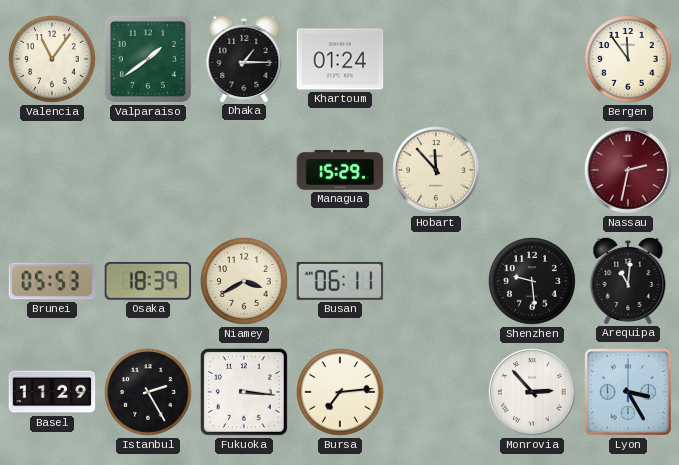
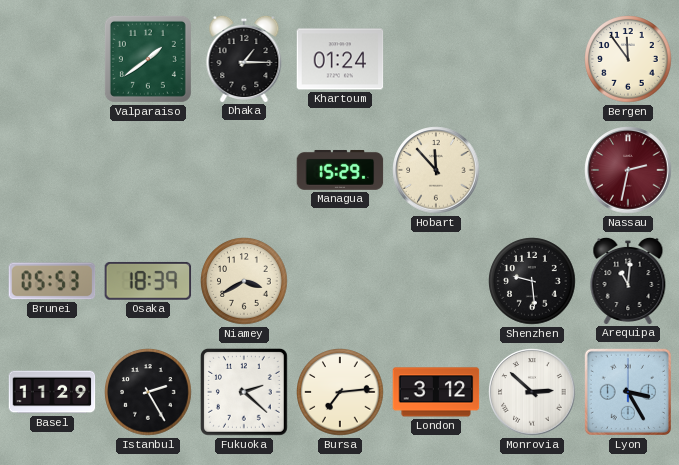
Valencia: 11:06 -> none (52, 59)
Busan: 06:11 -> none (340, 281)
Fukuoka: 3:16 -> 2:22 (244, 392)
London: none -> 3:12 (436, 392)
Monrovia: 2:53 -> 2:52 (532, 392)
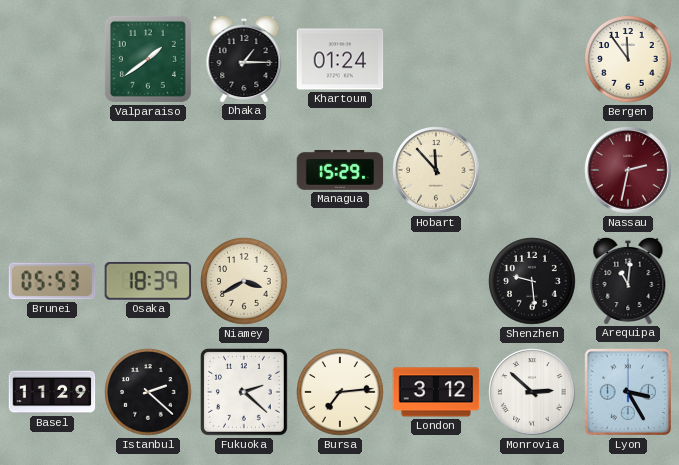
Istanbul: 2:25 -> 2:22 (148, 392)
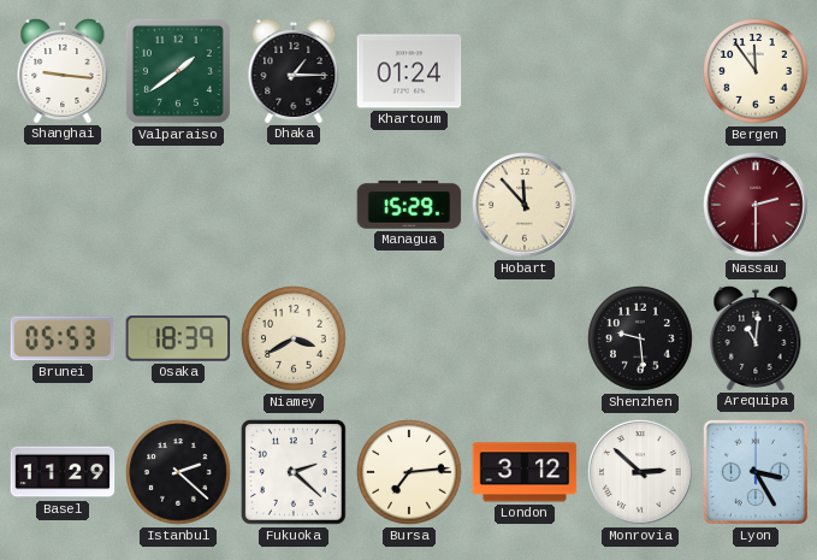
Shanghai: none -> 9:16 (63, 70)
Nassau: 2:32 -> 2:30 (756, 205)
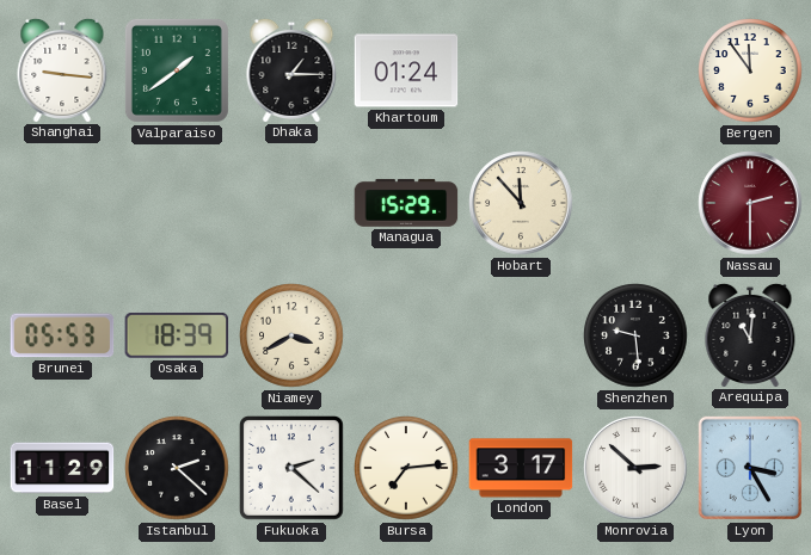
London: 3:12 -> 3:17 (521, 468)
